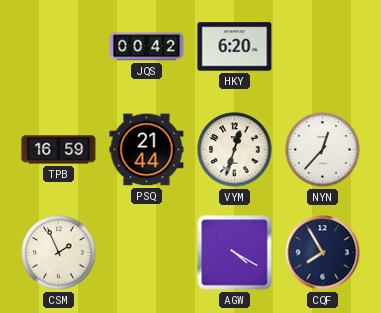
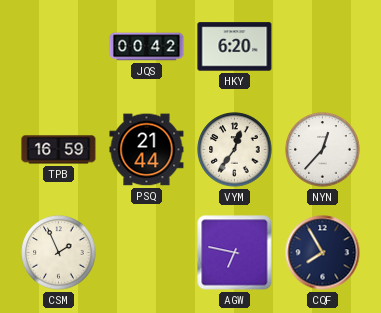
VYM: 12:33 -> 12:36 (235, 150)
AGW: 4:20 -> 6:47 (235, 253)
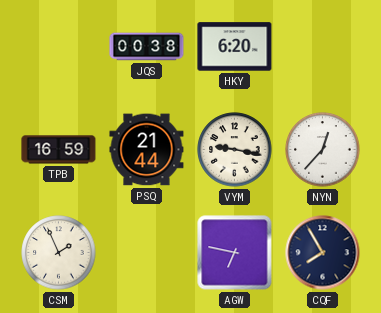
JQS: 00:42 -> 00:38 (147, 47)
VYM: 12:36 -> 9:17 (235, 150)
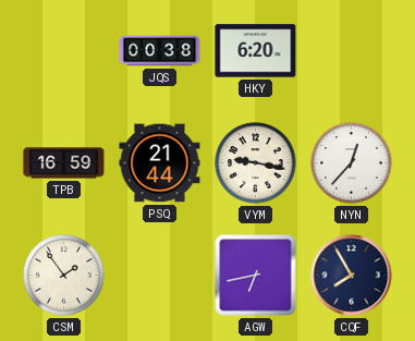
CSM: 1:56 -> 1:54 (64, 276)
AGW: 6:47 -> 6:43 (256, 276)
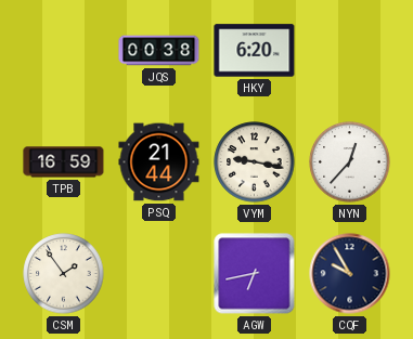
CQF: 7:55 -> 9:55 (350, 274)
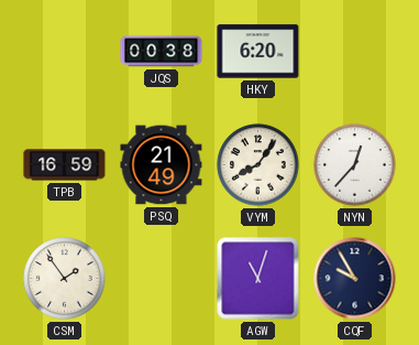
PSQ: 21:44 -> 21:49 (162, 165)
VYM: 9:17 -> 8:06 (258, 165)
AGW: 6:43 -> 11:03 (258, 279)
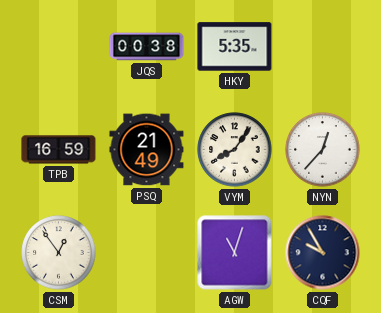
HKY: 6:20 -> 5:35 (235, 47)
CSM: 1:54 -> 12:54 (59, 253)
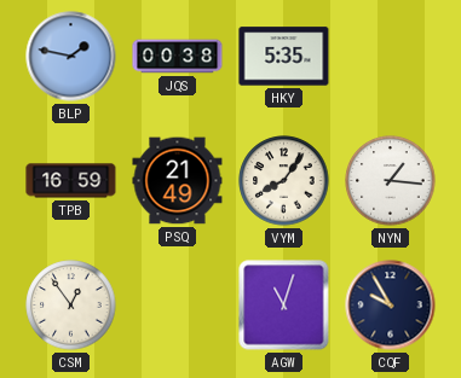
BLP: none -> 1:47 (71, 57)
NYN: 12:37 -> 1:16 (391, 181)
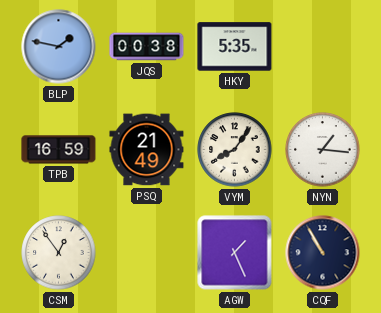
AGW: 11:03 -> 1:26 (235, 253)
CQF: 9:55 -> 10:55 (323, 253)
